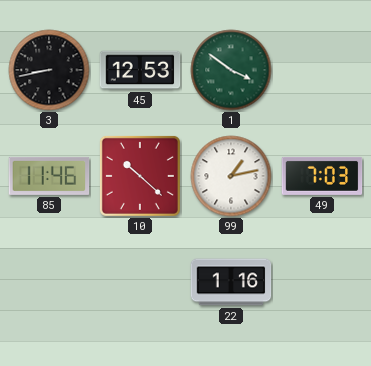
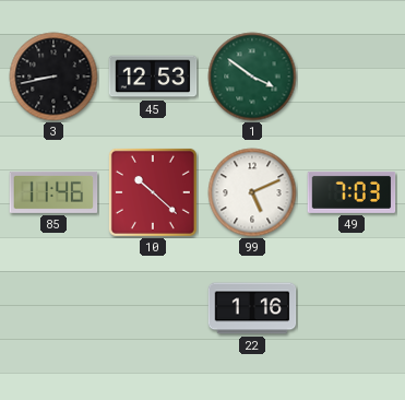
99: 1:13 -> 5:11 (252, 192)
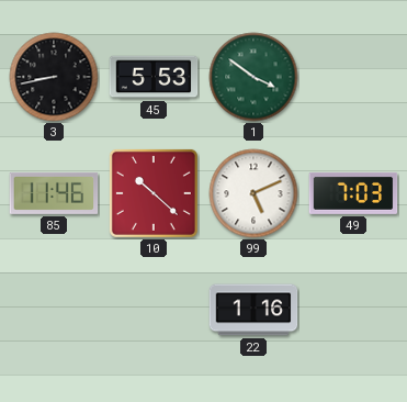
45: 12:53 -> 5:53 (154, 77)
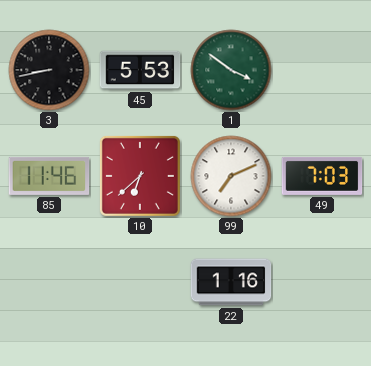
10: 10:22 -> 6:38 (140, 176)
99: 5:11 -> 7:11 (231, 176)
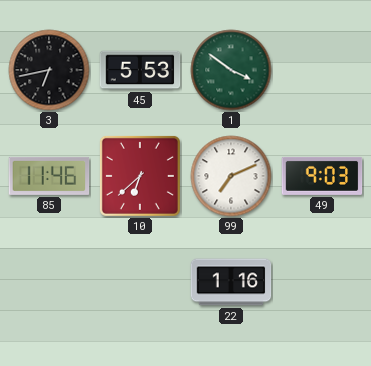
3: 8:43 -> 6:43 (49, 70)
49: 7:03 -> 9:03 (322, 176)
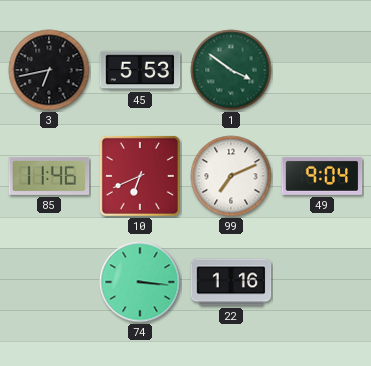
10: 6:38 -> 6:41 (140, 176)
49: 9:03 -> 9:04 (322, 176)
74: none -> 3:16 (140, 282)
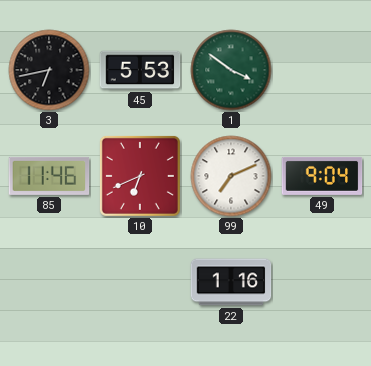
74: 3:16 -> none (140, 282)
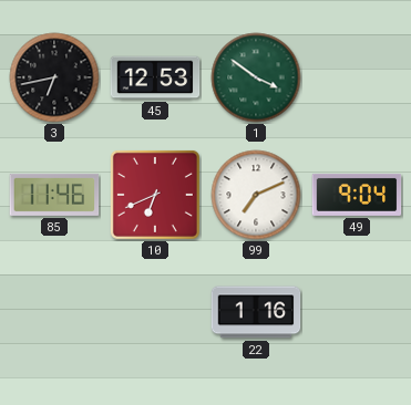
45: 5:53 -> 12:53 (155, 77)
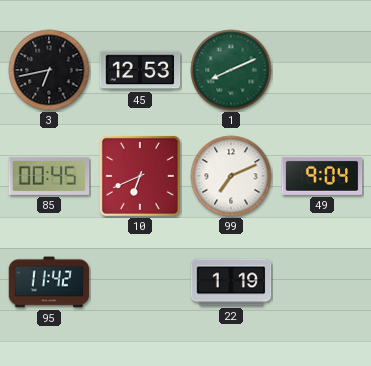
1: 3:51 -> 8:11 (231, 70)
85: 11:46 -> 00:45 (49, 176)
95: none -> 11:42 (49, 282)
22: 1:16 -> 1:19 (231, 282)
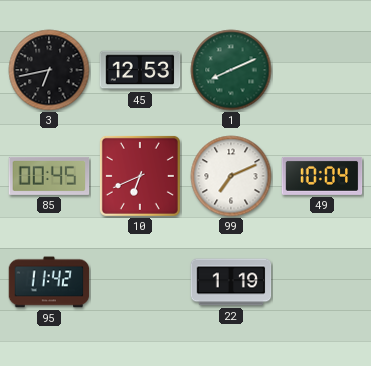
49: 9:04 -> 10:04 (322, 176)
